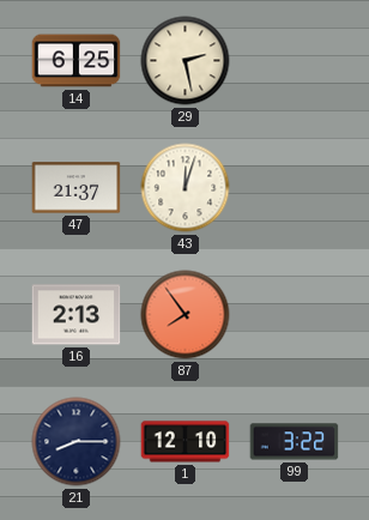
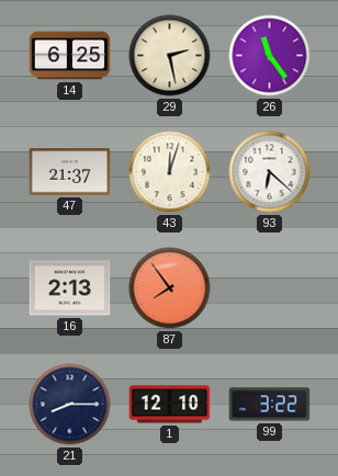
26: none -> 11:24 (270, 56)
93: none -> 6:22 (270, 172)
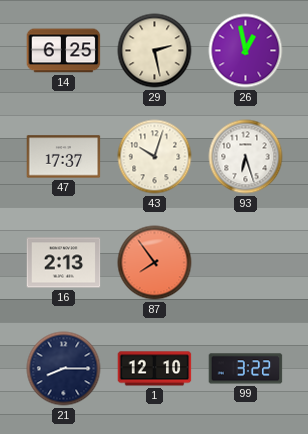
26: 11:24 -> 12:58 (246, 51)
47: 21:37 -> 17:37 (64, 157)
43: 12:03 -> 10:03 (155, 157)
93: 6:22 -> 6:27 (246, 157)
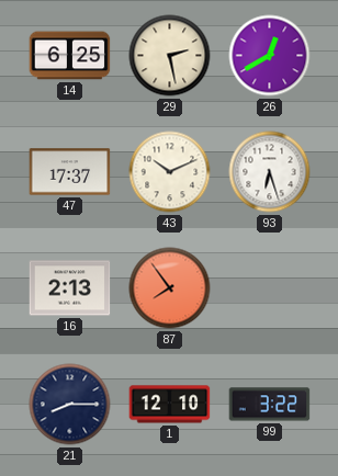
26: 12:58 -> 12:40 (270, 56)
43: 10:03 -> 10:11 (170, 172)
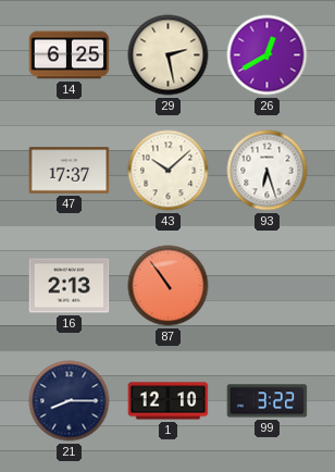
43: 10:11 -> 10:08 (169, 171)
87: 7:54 -> 10:54 (169, 286)
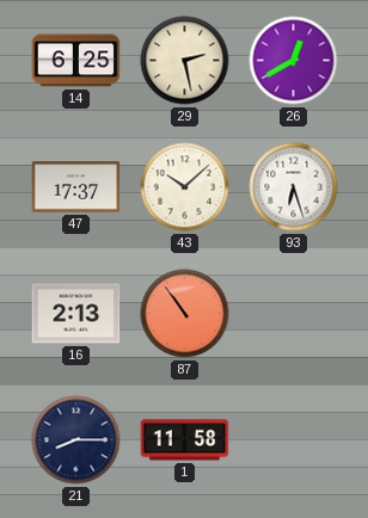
1: 12:10 -> 11:58 (185, 440)
99: 3:22 -> none (268, 401)
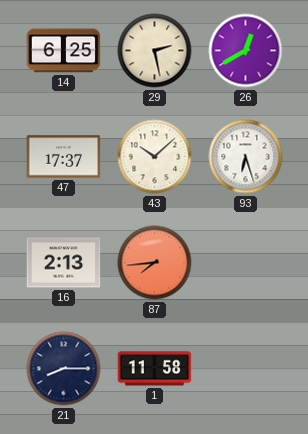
87: 10:54 -> 7:44 (155, 263)
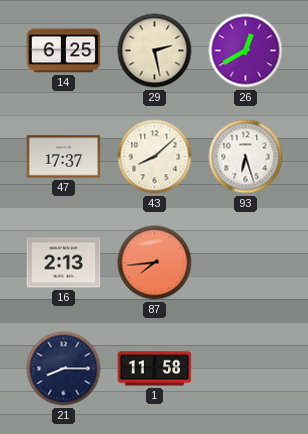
43: 10:08 -> 8:08 (155, 157)
